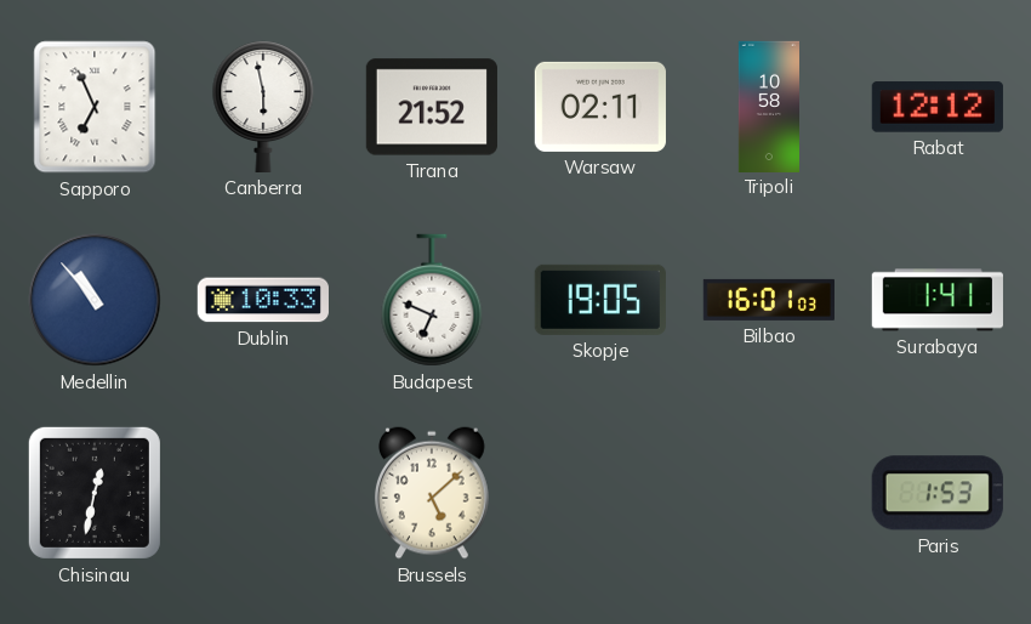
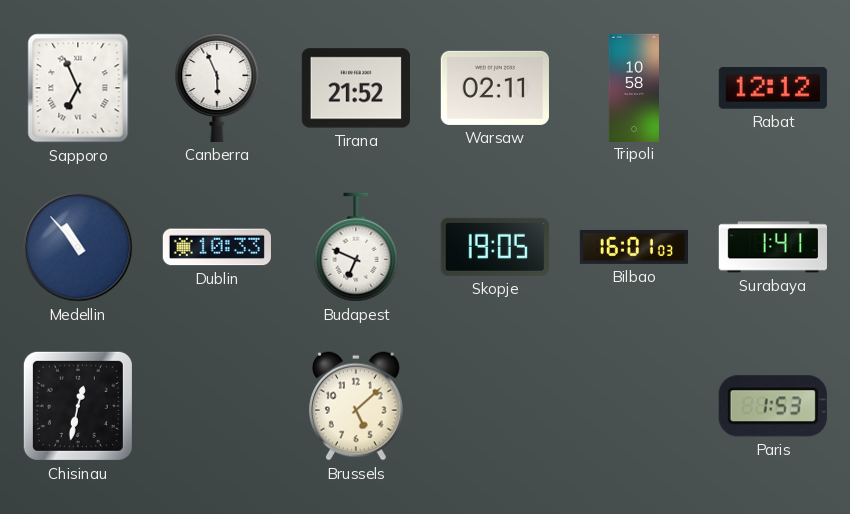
Canberra: 5:58 -> 5:56 (217, 88)
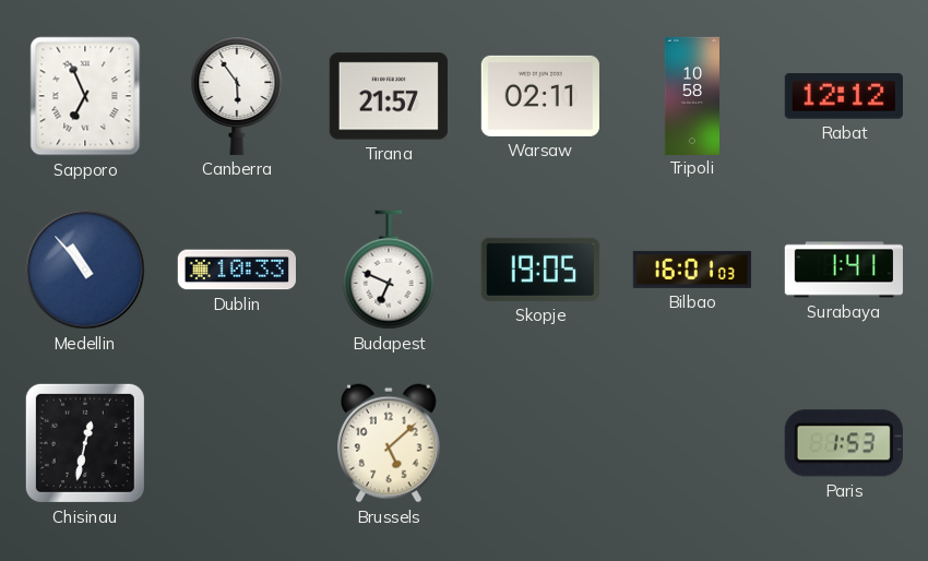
Canberra: 5:56 -> 5:54 (237, 96)
Tirana: 21:52 -> 21:57 (389, 96)
